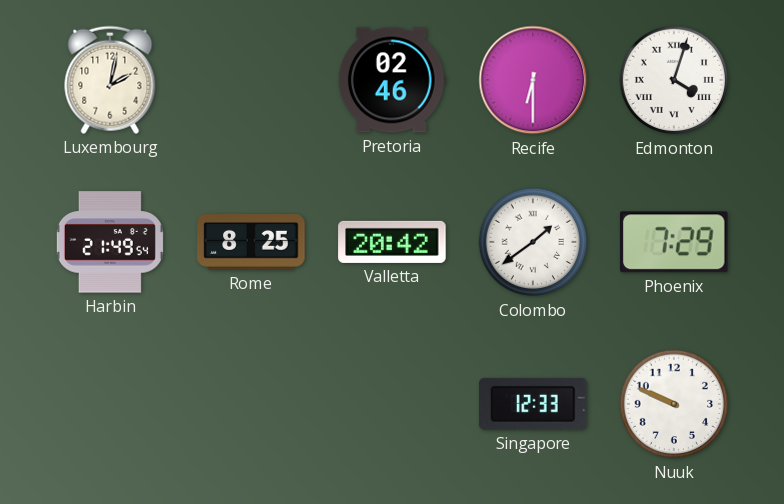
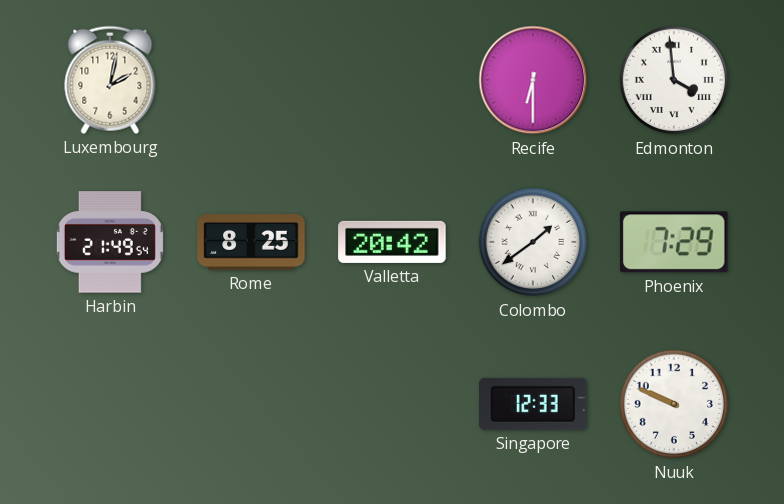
Pretoria: 02:46 -> none (392, 80)
Edmonton: 4:03 -> 3:59 (674, 80)
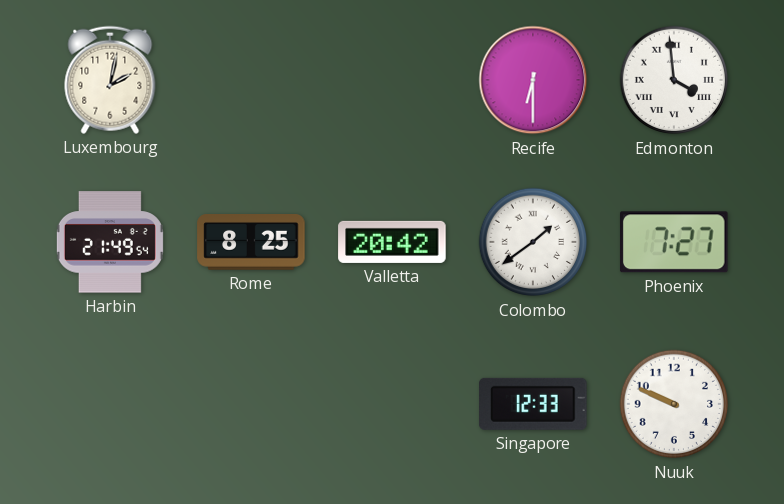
Phoenix: 7:29 -> 7:27 (674, 242)
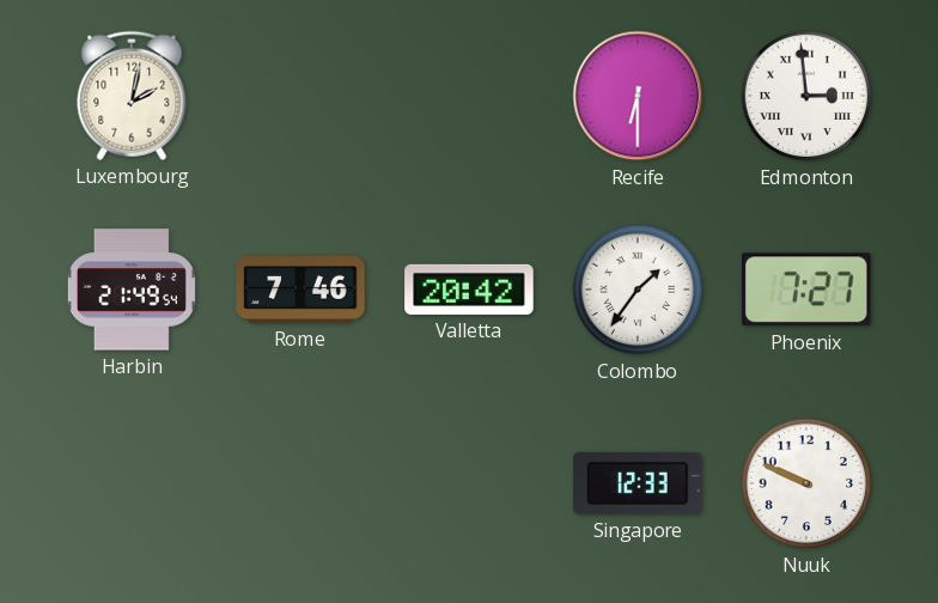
Edmonton: 3:59 -> 2:59 (806, 96)
Rome: 8:25 -> 7:46 (300, 291)
Colombo: 1:39 -> 1:36 (638, 290)
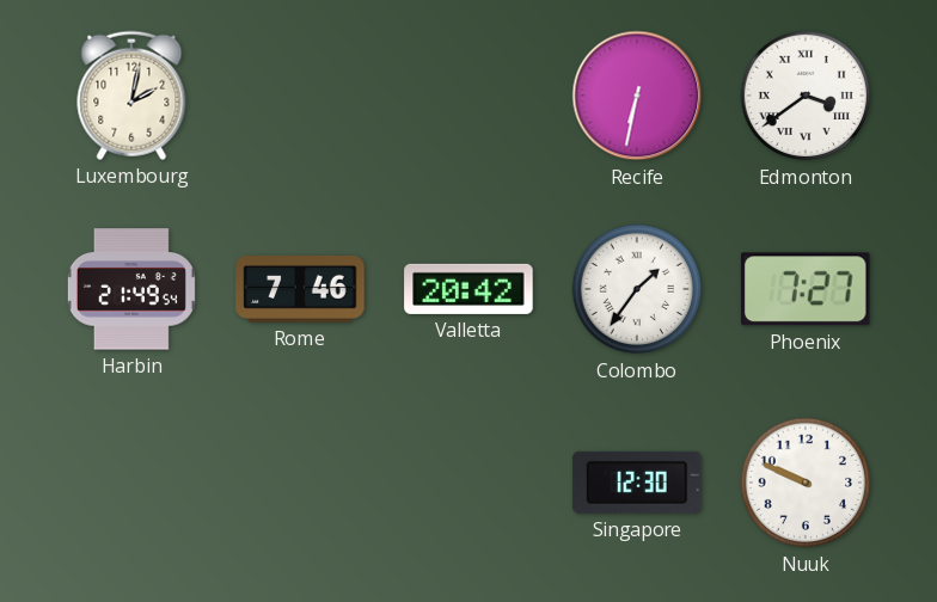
Recife: 6:30 -> 6:32 (637, 96)
Edmonton: 2:59 -> 3:39 (806, 96)
Singapore: 12:33 -> 12:30 (637, 483)
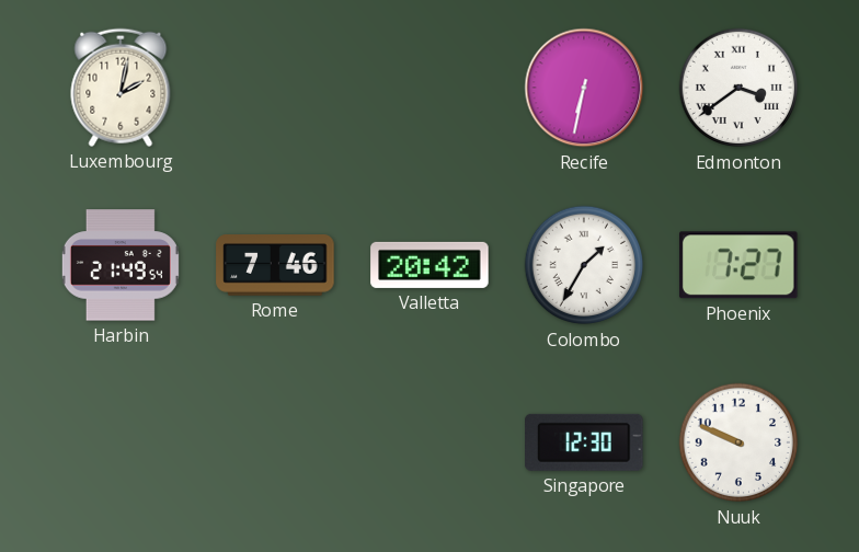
Colombo: 1:36 -> 1:35 (584, 265)
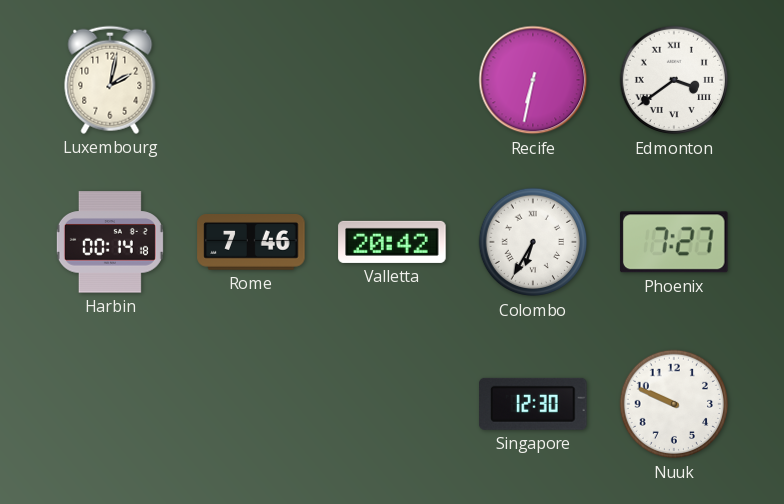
Harbin: 21:49 -> 00:14 (110, 242)
Colombo: 1:35 -> 6:35 (533, 242)
